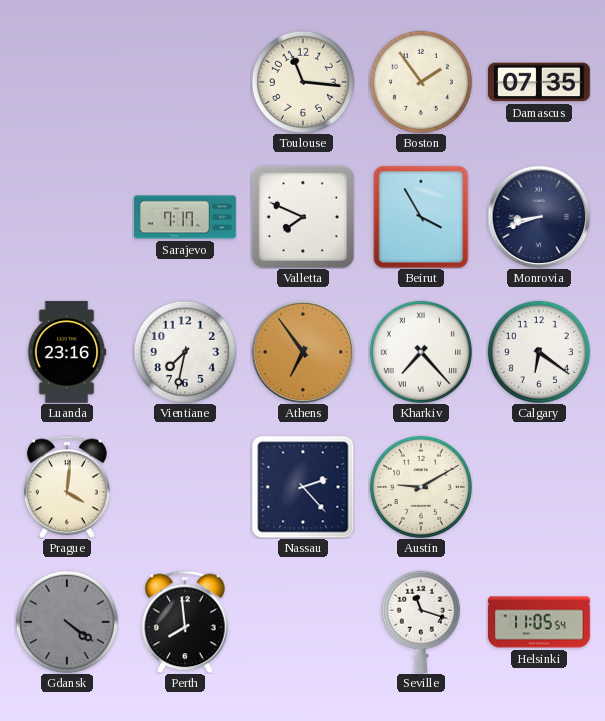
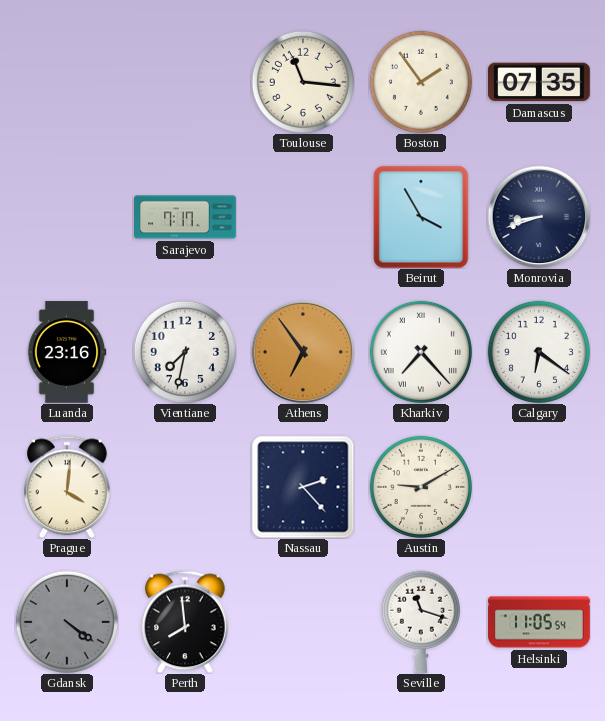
Valletta: 7:49 -> none (303, 217)
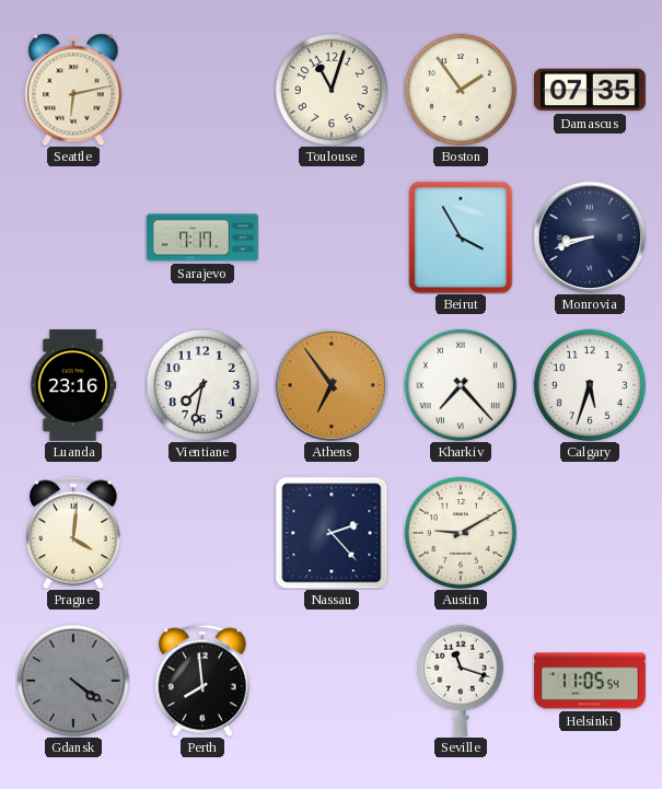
Seattle: none -> 6:13 (73, 90)
Toulouse: 11:16 -> 11:03 (332, 90)
Calgary: 6:21 -> 5:33 (590, 385)
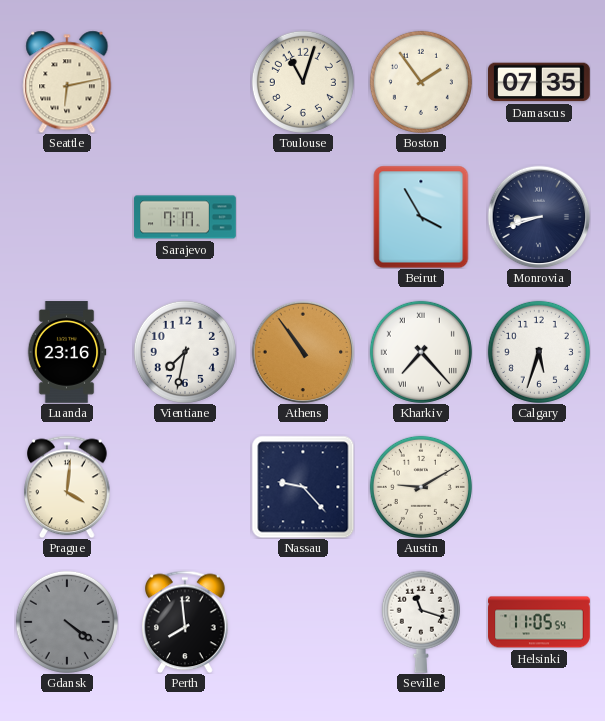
Athens: 6:54 -> 10:54 (303, 352)
Nassau: 2:23 -> 9:23 (303, 487)
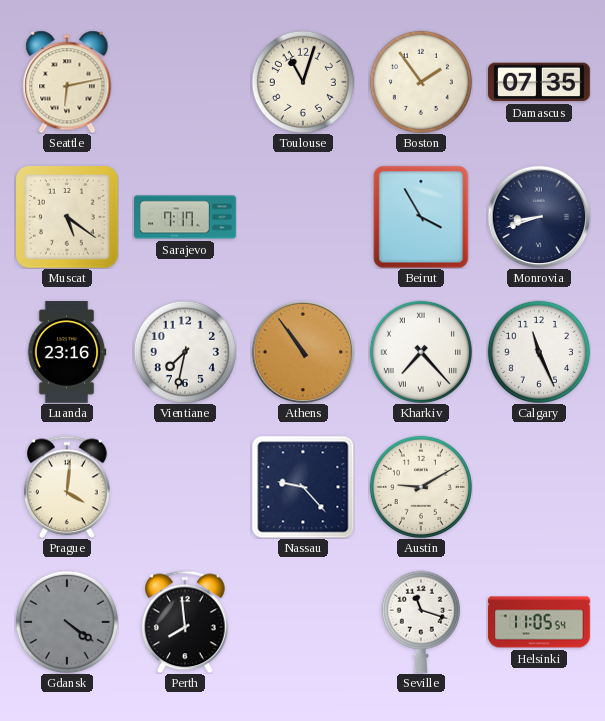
Muscat: none -> 5:21 (67, 217)
Calgary: 5:33 -> 11:26 (539, 352)
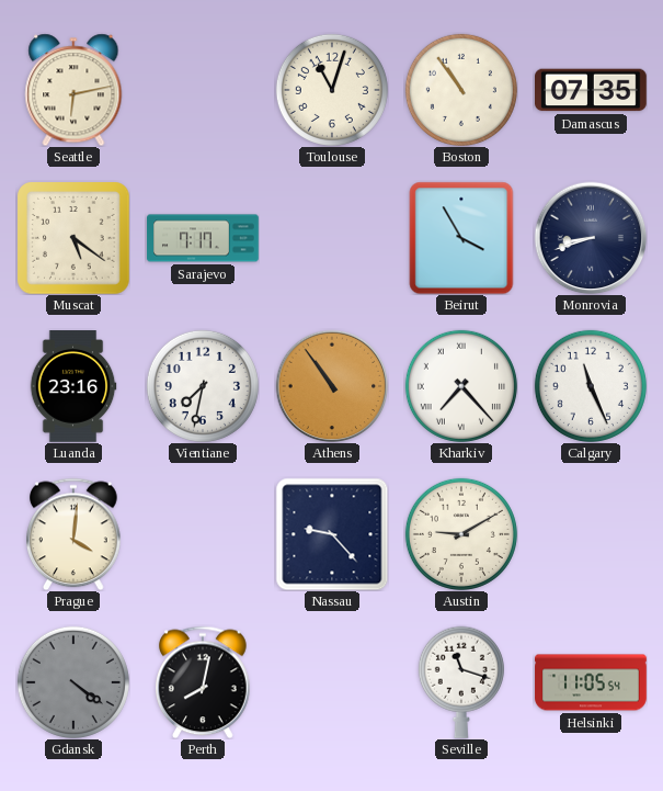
Boston: 1:54 -> 10:54 (461, 90)
Perth: 7:59 -> 8:02 (204, 682)
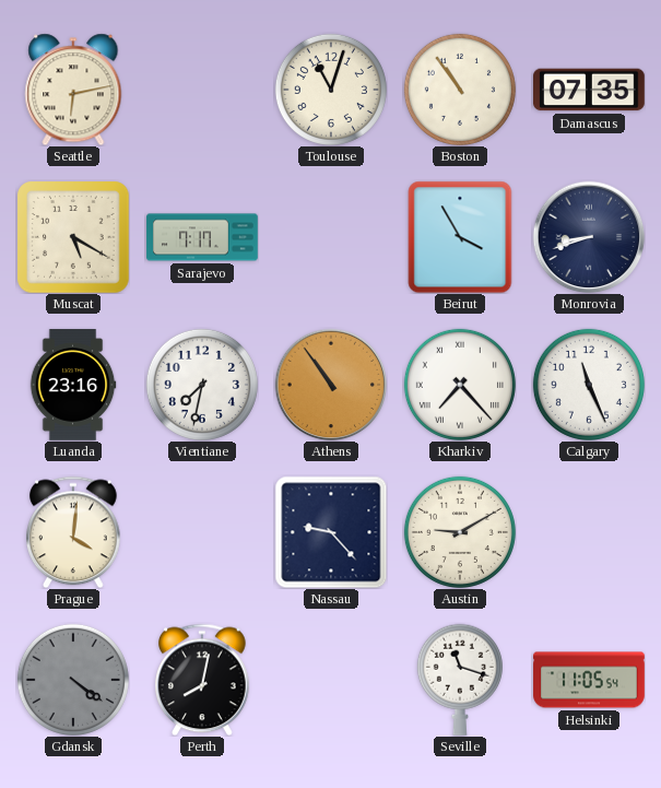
Muscat: 5:21 -> 5:20 (73, 237)
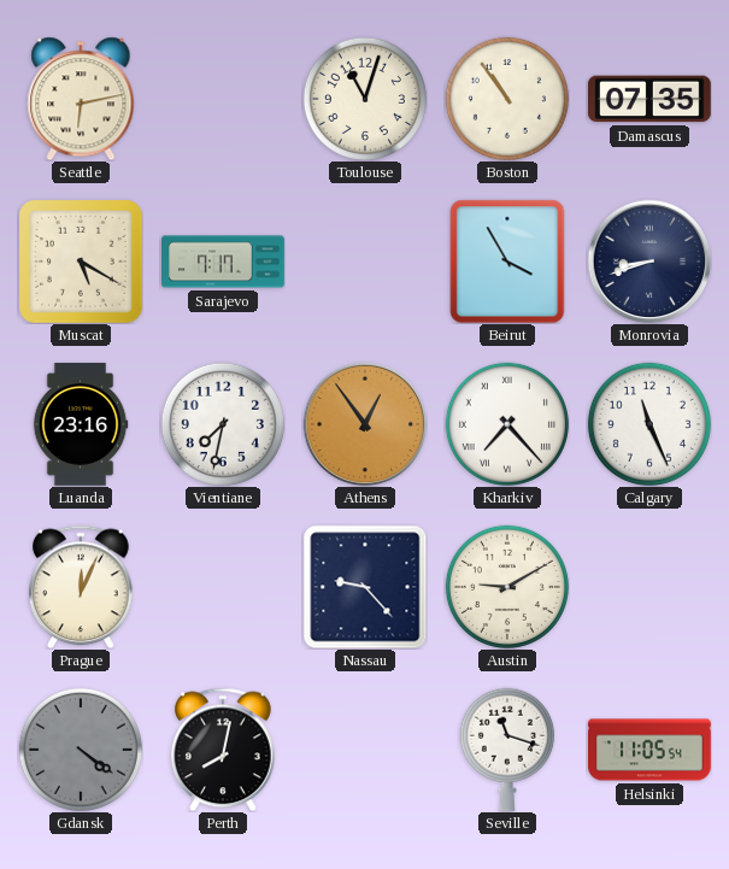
Athens: 10:54 -> 12:54 (365, 424)
Prague: 4:01 -> 12:04 (82, 587)
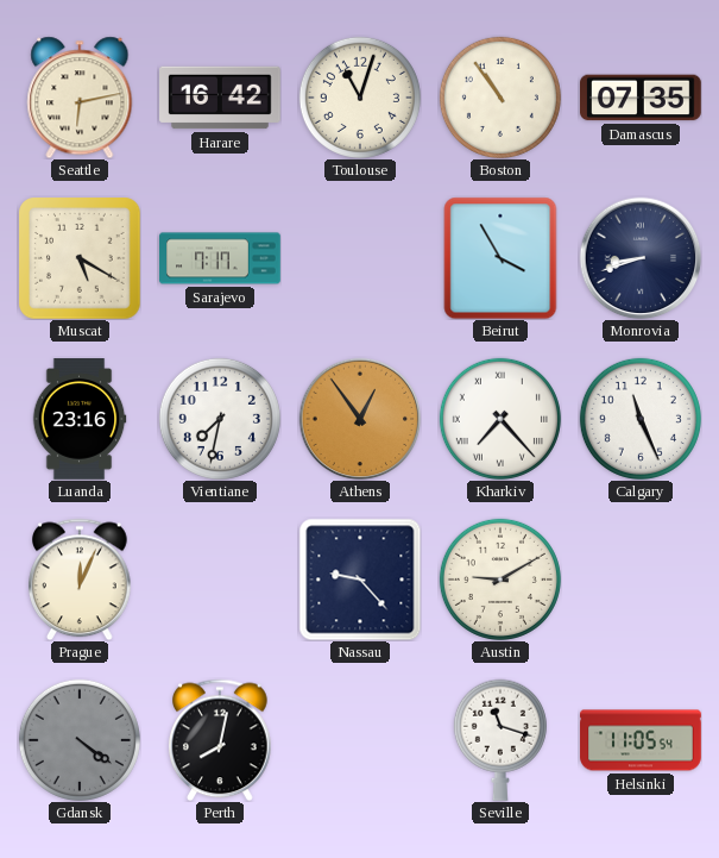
Harare: none -> 16:42 (220, 98)
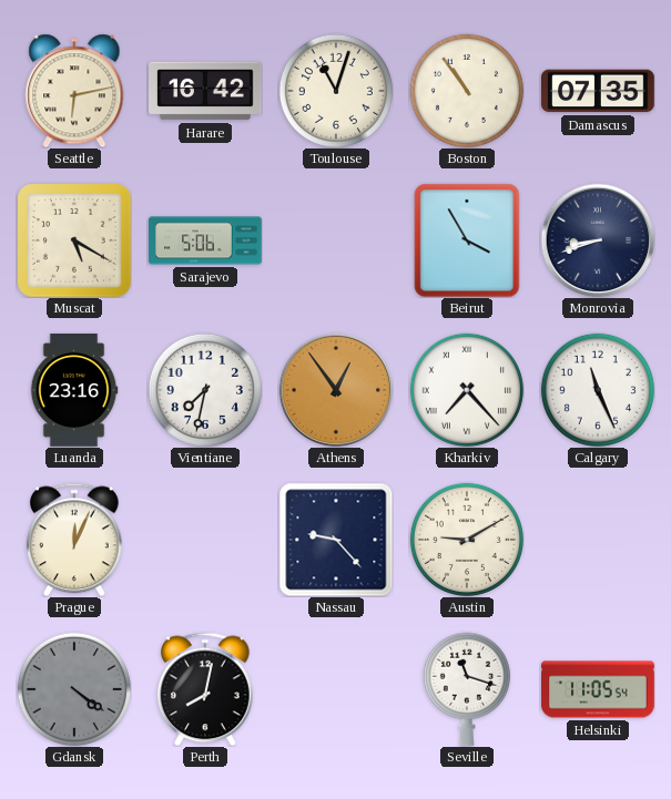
Sarajevo: 7:17 -> 5:06 (205, 240)
